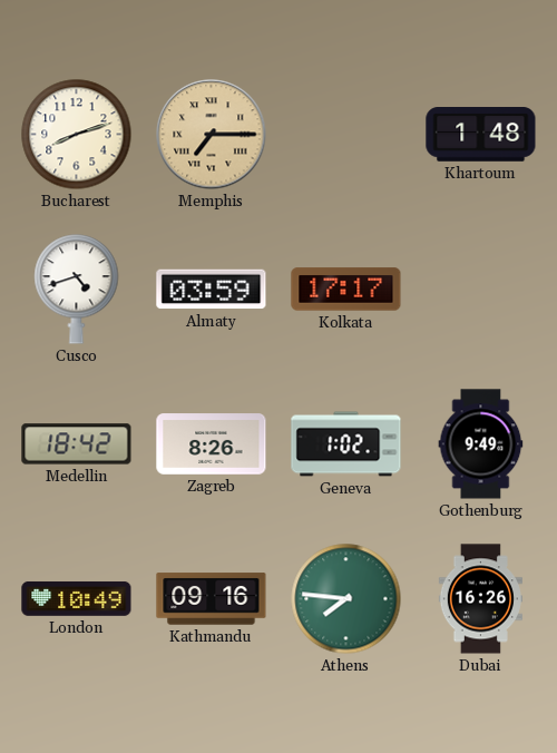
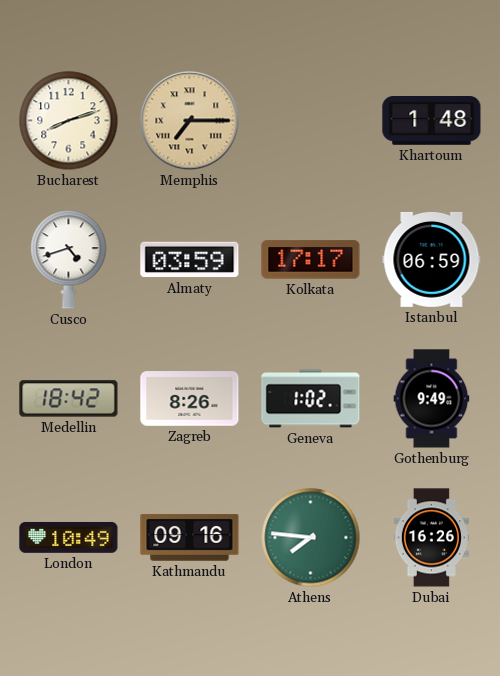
Istanbul: none -> 06:59 (432, 259)
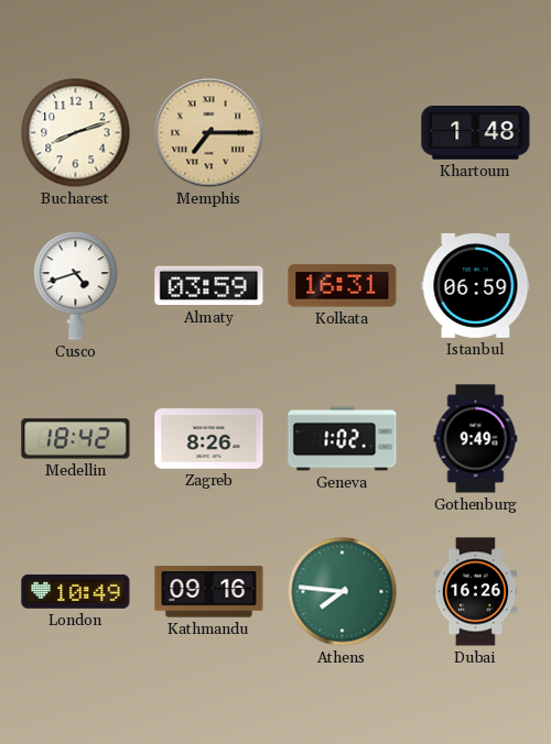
Kolkata: 17:17 -> 16:31 (343, 286)
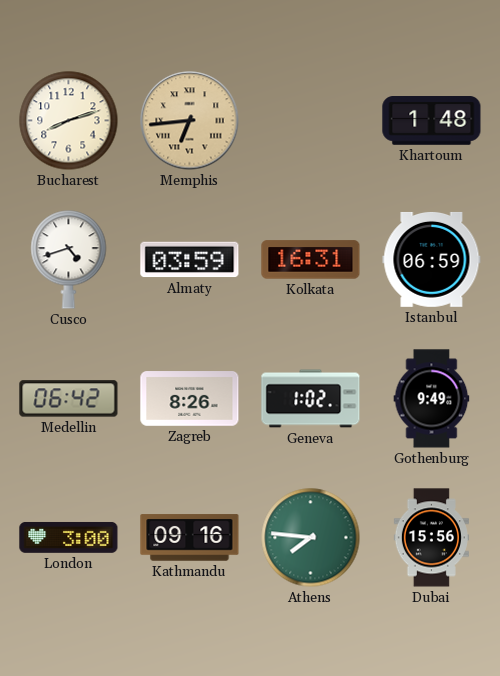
Memphis: 7:15 -> 6:44 (190, 121)
Medellin: 18:42 -> 06:42 (69, 399)
London: 10:49 -> 3:00 (69, 537)
Dubai: 16:26 -> 15:56 (431, 538)
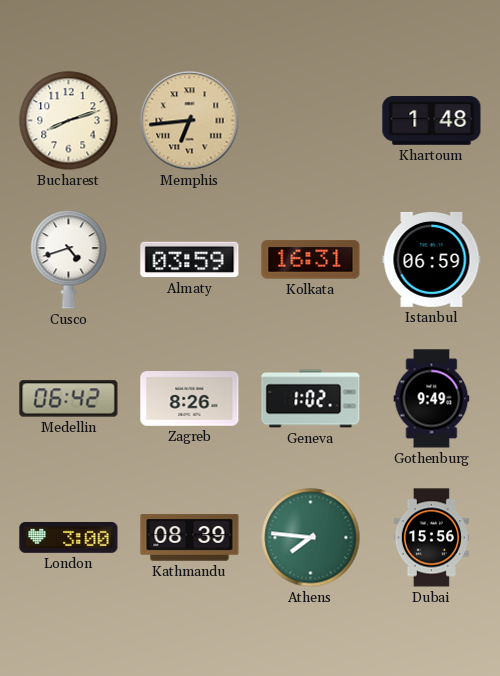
Kathmandu: 09:16 -> 08:39 (190, 538)
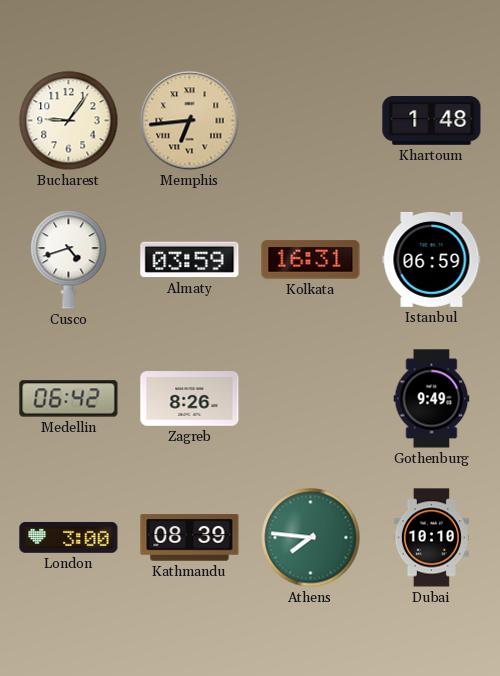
Bucharest: 8:12 -> 9:06 (69, 121)
Geneva: 1:02 -> none (311, 399)
Dubai: 15:56 -> 10:10 (431, 538)
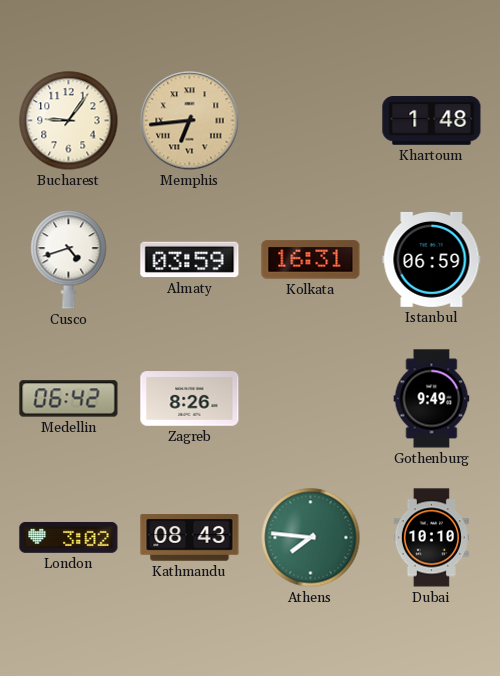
London: 3:00 -> 3:02 (69, 537)
Kathmandu: 08:39 -> 08:43 (190, 538)
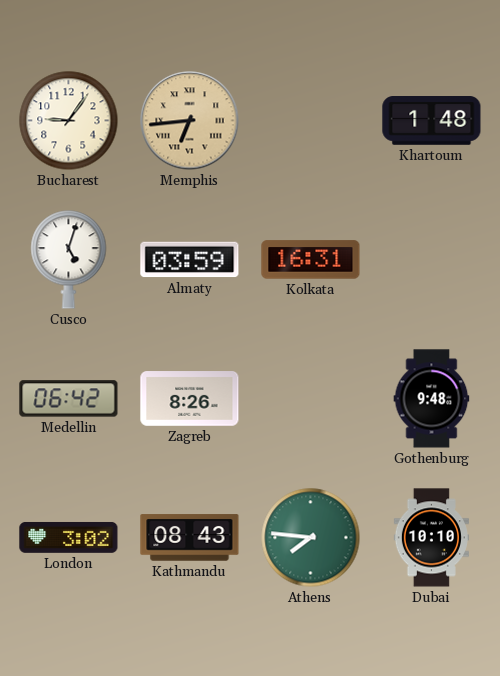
Cusco: 4:42 -> 5:03 (69, 260)
Istanbul: 06:59 -> none (432, 259)
Gothenburg: 9:49 -> 9:48 (432, 399)
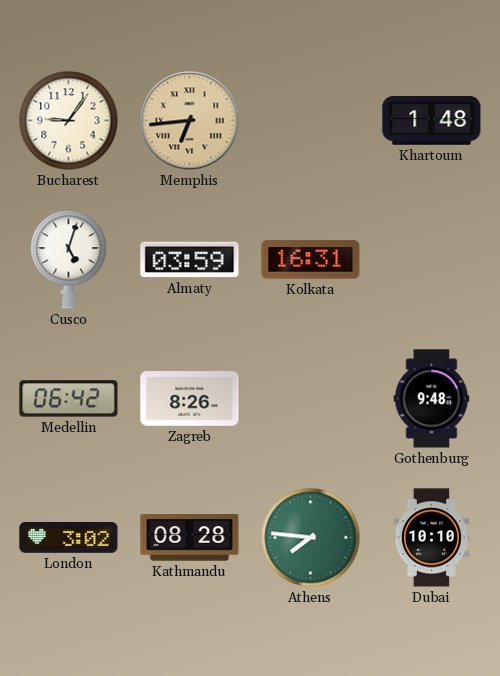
Kathmandu: 08:43 -> 08:28 (190, 538)
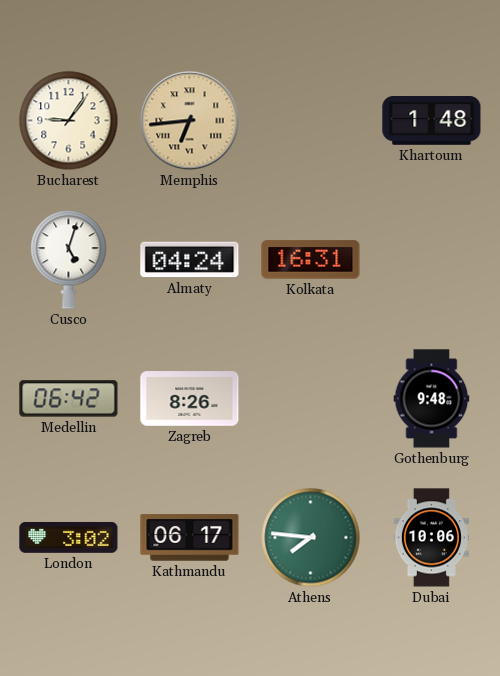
Almaty: 03:59 -> 04:24 (190, 260)
Kathmandu: 08:28 -> 06:17 (190, 538)
Dubai: 10:10 -> 10:06 (431, 538)
